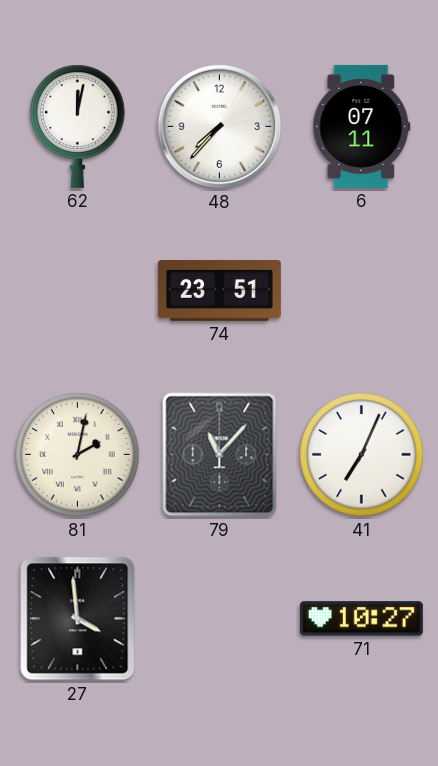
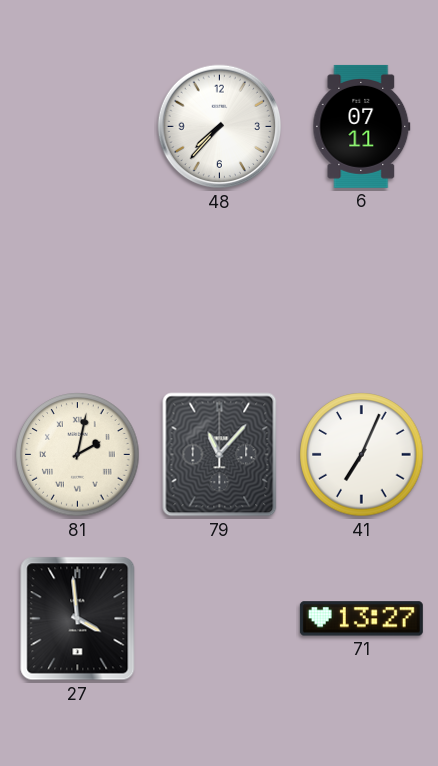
62: 12:02 -> none (78, 126)
74: 23:51 -> none (219, 291)
71: 10:27 -> 13:27 (361, 619)
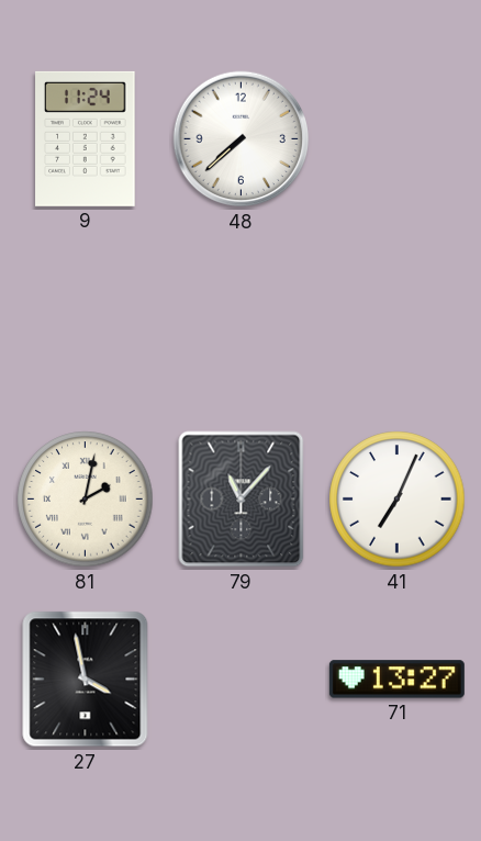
9: none -> 11:24 (86, 138)
48: 7:37 -> 7:38 (242, 139)
6: 07:11 -> none (362, 126)
27: 3:59 -> 3:58 (86, 680)
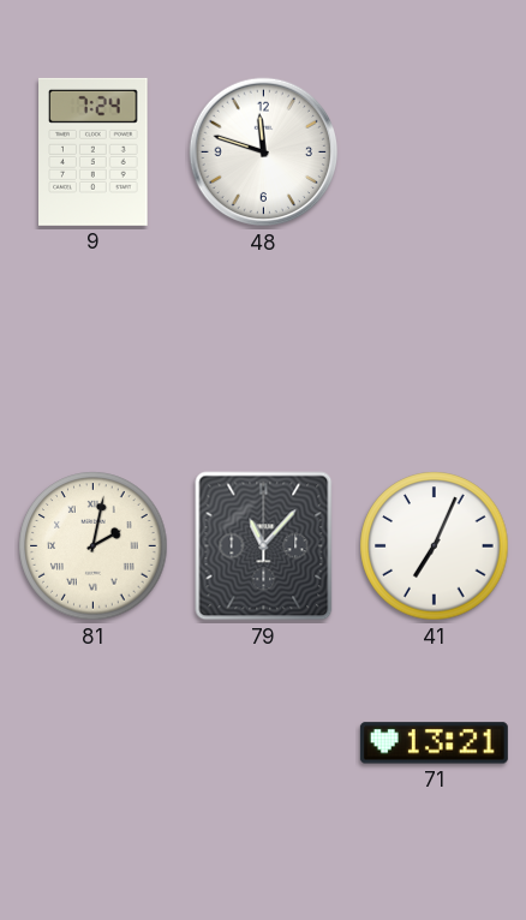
9: 11:24 -> 7:24 (94, 151)
48: 7:38 -> 11:48 (264, 153)
27: 3:58 -> none (86, 680)
71: 13:27 -> 13:21 (434, 743)
